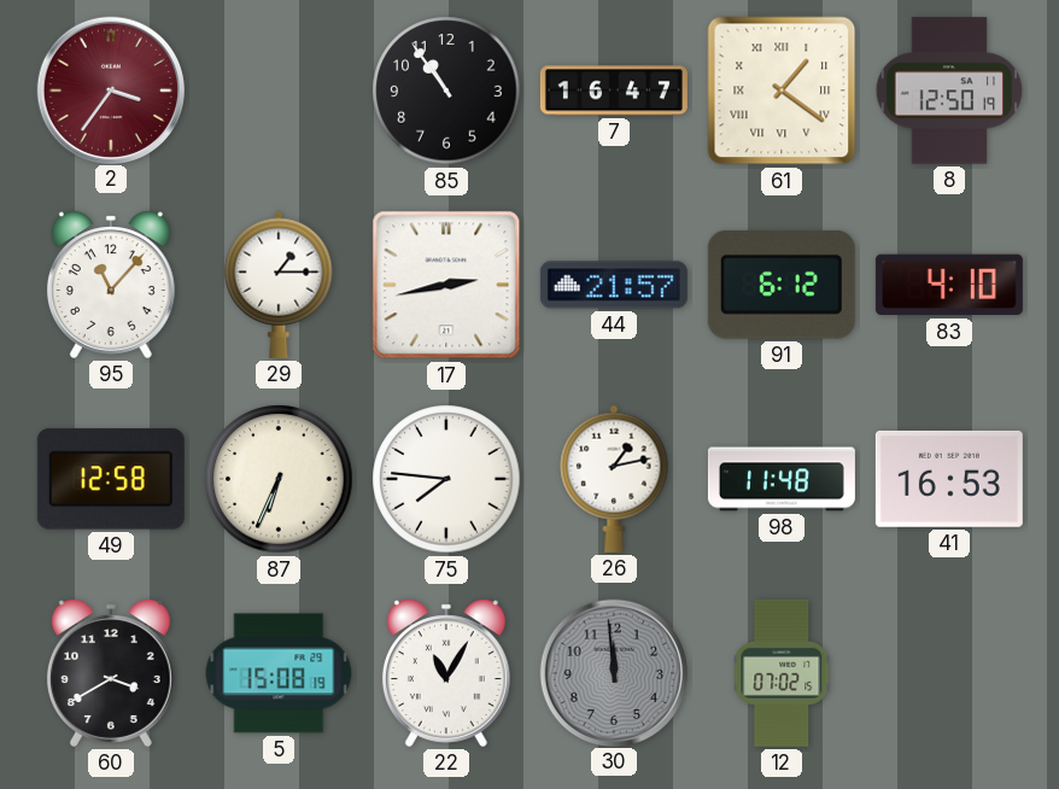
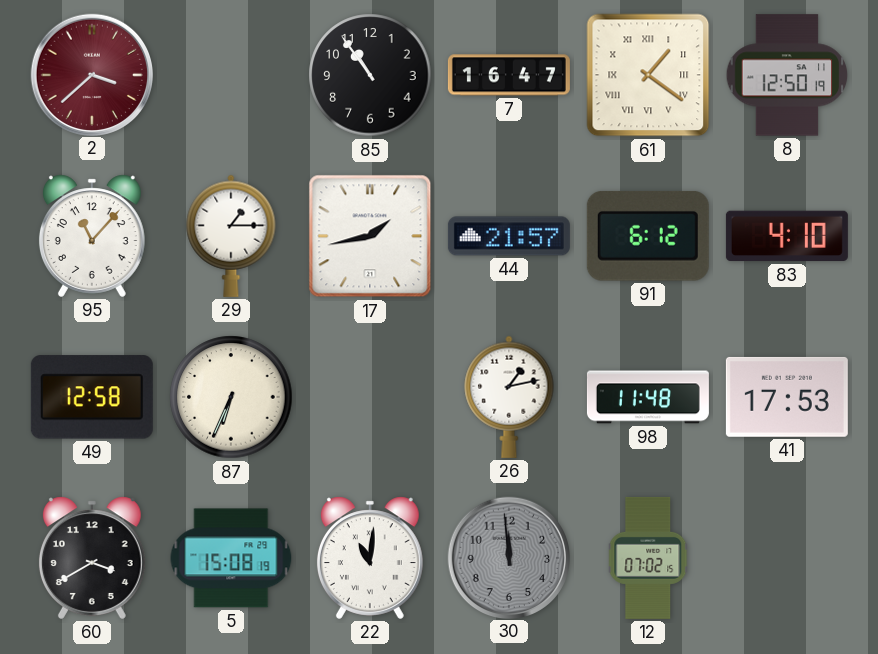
2: 3:36 -> 3:38 (91, 74)
17: 2:43 -> 1:43 (370, 236)
75: 7:46 -> none (446, 479)
41: 16:53 -> 17:53 (787, 397)
22: 11:05 -> 11:01 (370, 558)
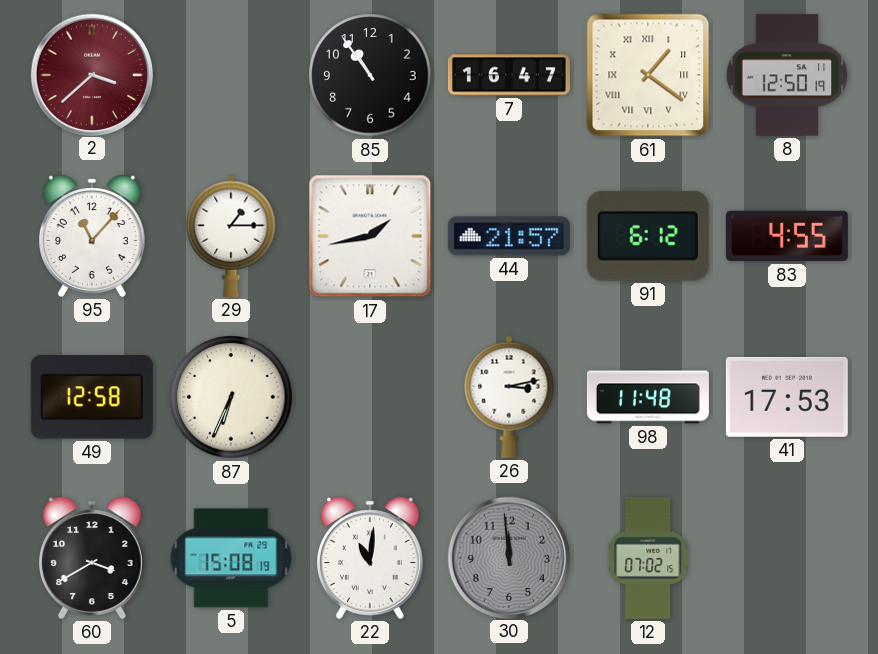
83: 4:10 -> 4:55 (787, 236)
26: 1:13 -> 3:13 (509, 397)
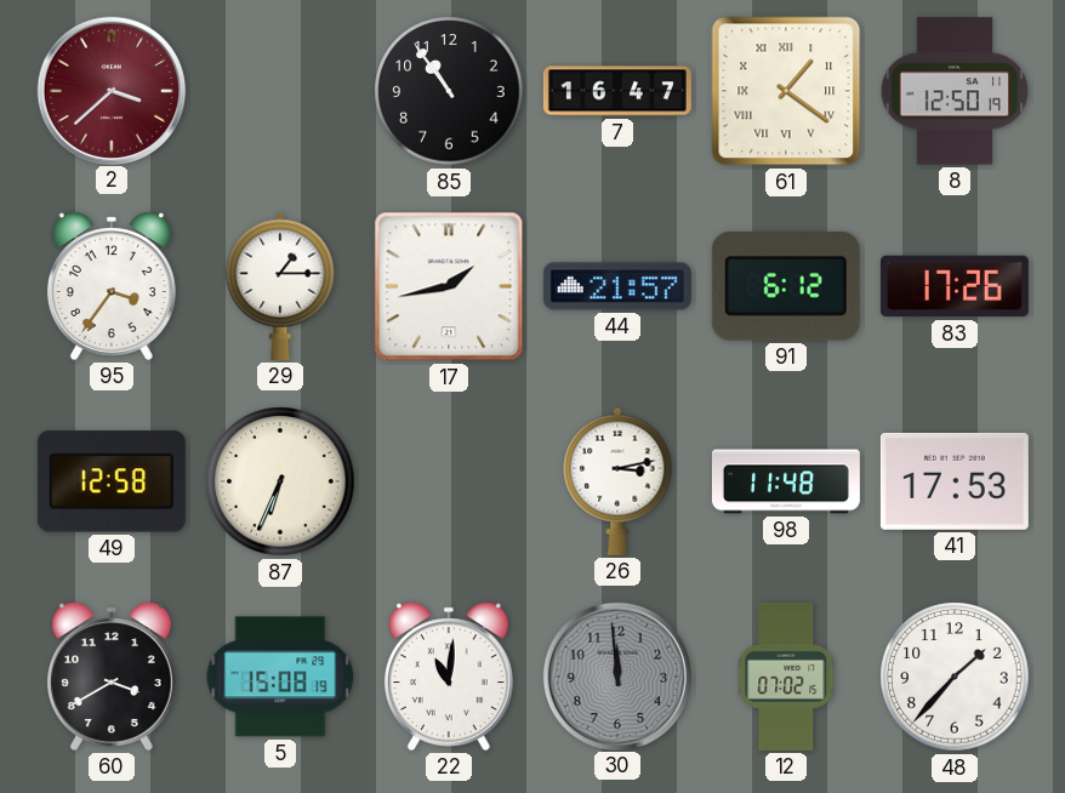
95: 11:07 -> 3:36 (112, 286)
83: 4:55 -> 17:26 (955, 286)
48: none -> 1:37 (955, 677)
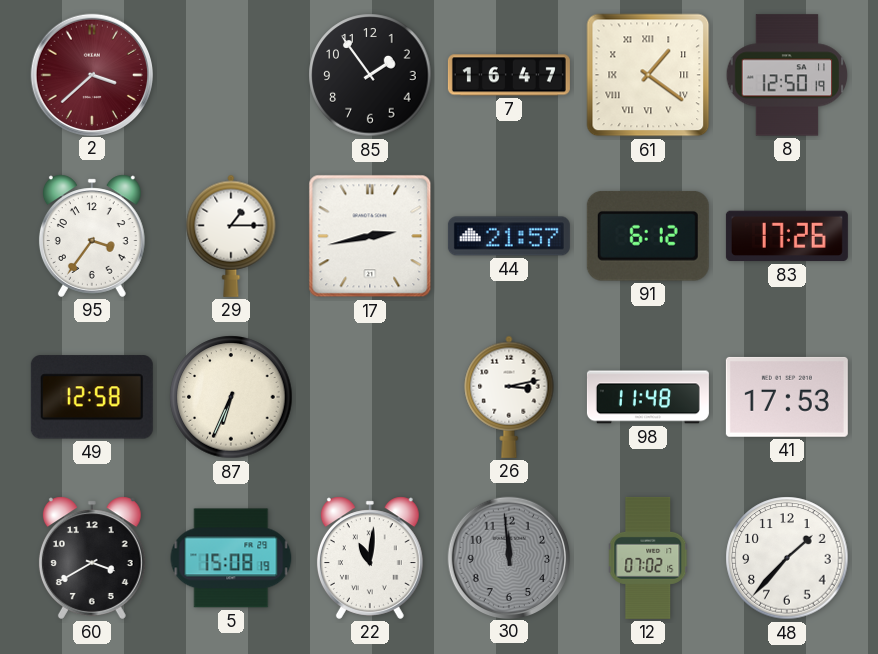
85: 10:54 -> 1:54 (370, 75)
17: 1:43 -> 2:43 (370, 236)
